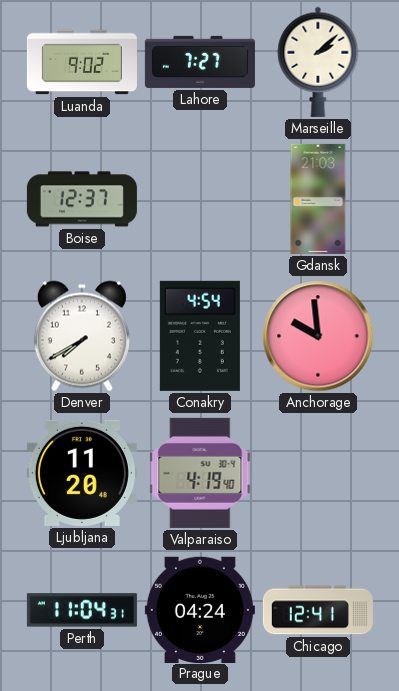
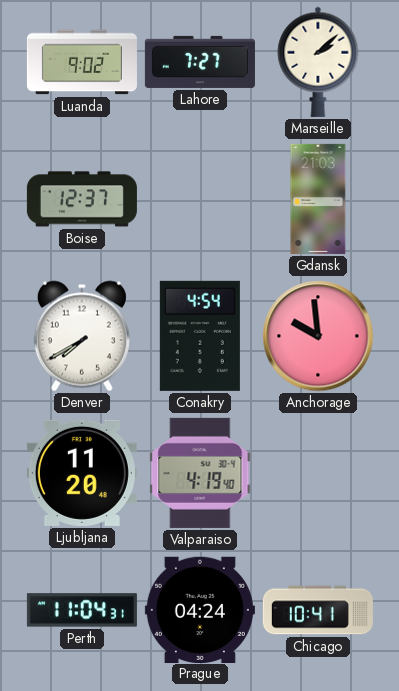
Chicago: 12:41 -> 10:41 (318, 610)
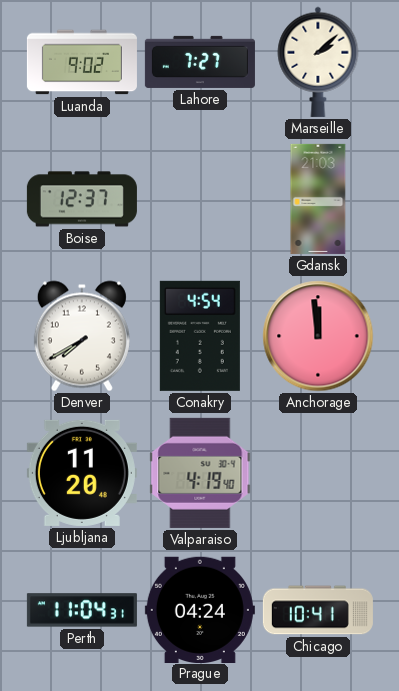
Anchorage: 9:59 -> 11:59 (318, 336)
